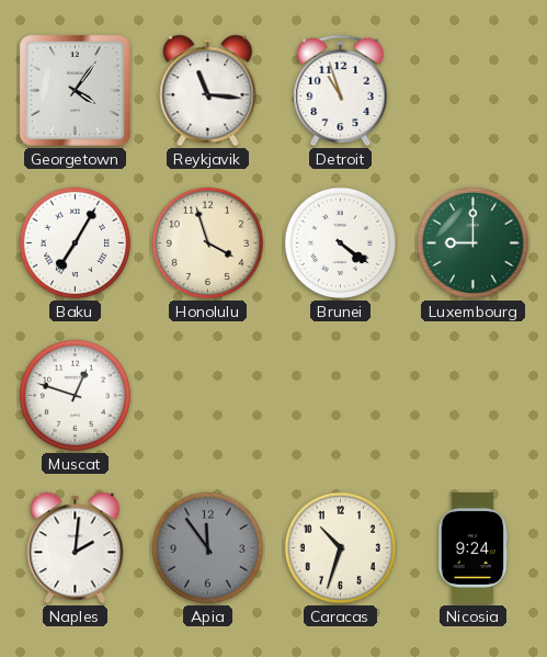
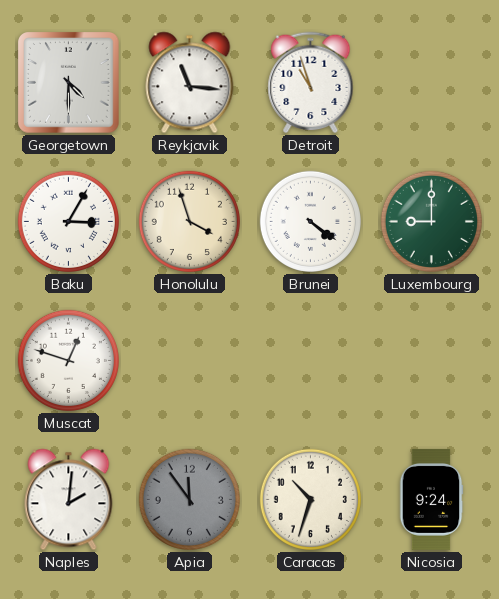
Georgetown: 4:06 -> 4:30 (69, 83)
Baku: 7:05 -> 3:05 (68, 221)
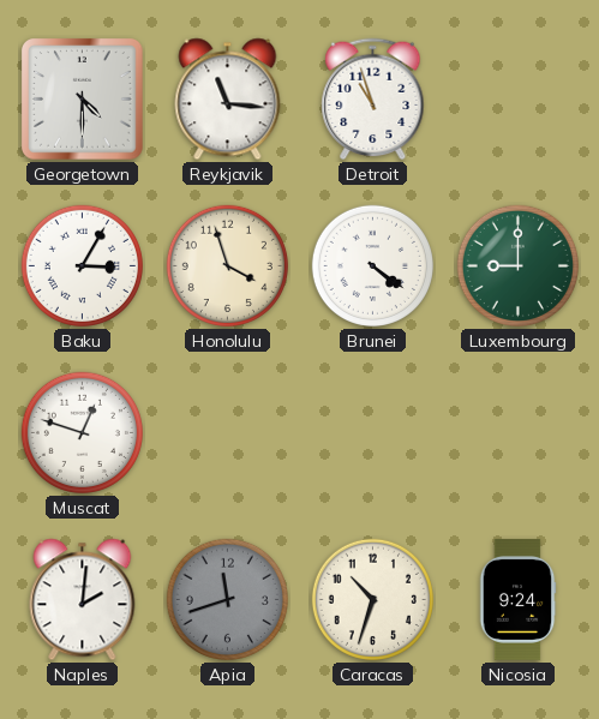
Apia: 11:54 -> 11:42 (227, 599)
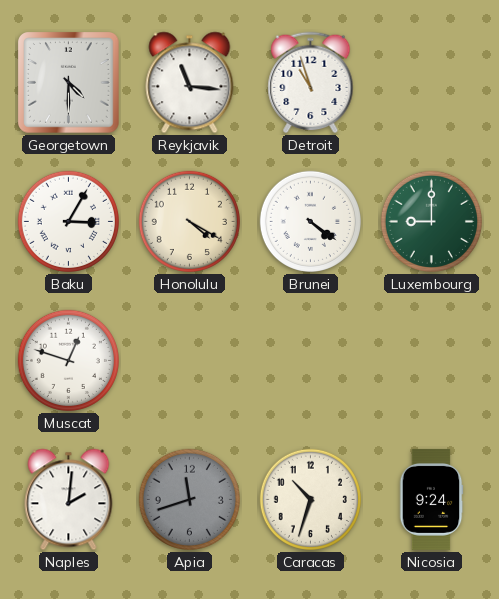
Honolulu: 3:57 -> 4:20 (189, 221)
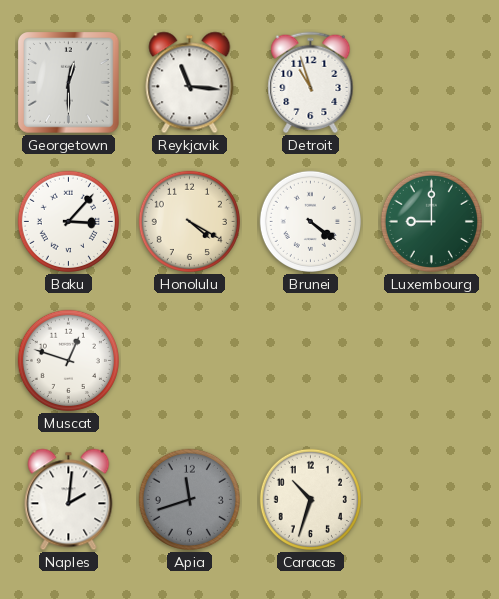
Georgetown: 4:30 -> 12:30 (69, 83)
Baku: 3:05 -> 3:07 (68, 221)
Nicosia: 9:24 -> none (431, 499)
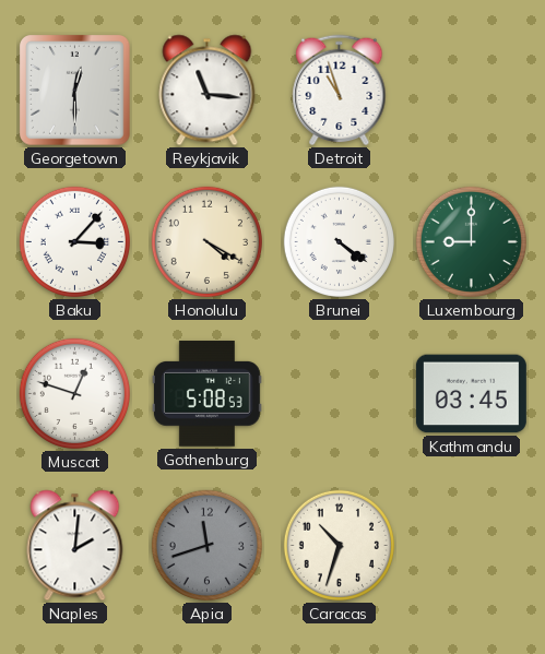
Gothenburg: none -> 5:08 (206, 394)
Kathmandu: none -> 03:45 (471, 394)
